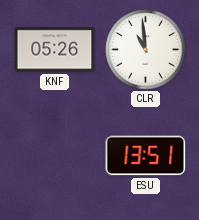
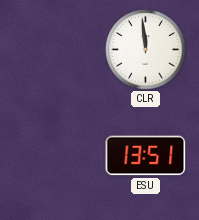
KNF: 05:26 -> none (55, 50)
CLR: 10:59 -> 11:59 (146, 50)
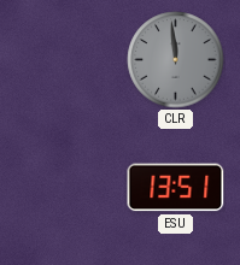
CLR dial: white -> grey (176, 60)
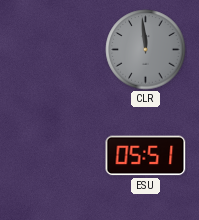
ESU: 13:51 -> 05:51 (146, 156)
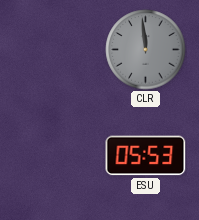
ESU: 05:51 -> 05:53 (146, 156)
